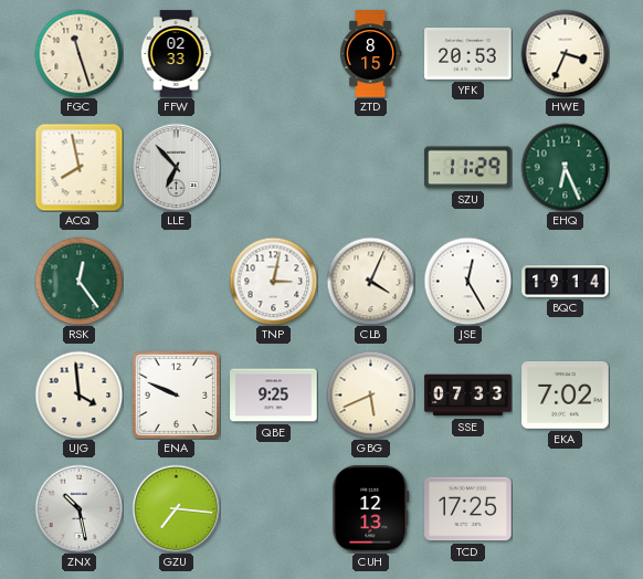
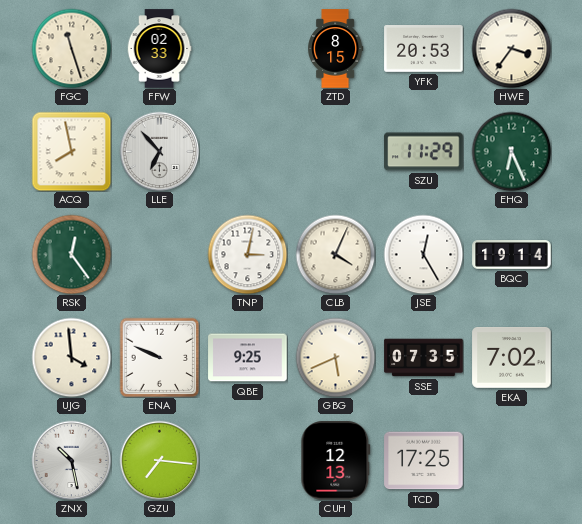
HWE: 3:34 -> 3:36 (511, 48)
SSE: 07:33 -> 07:35 (424, 358)
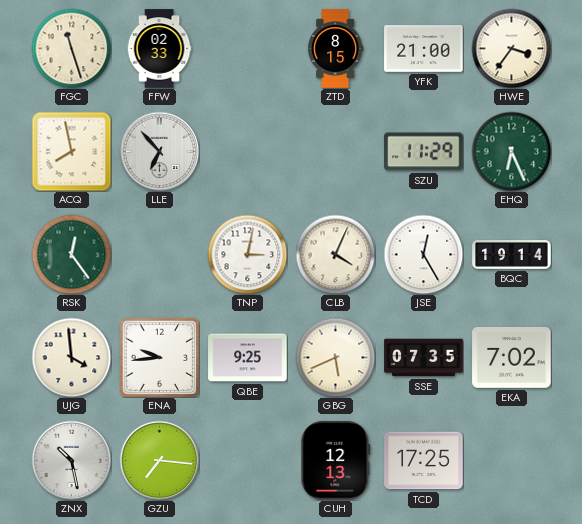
YFK: 20:53 -> 21:00 (424, 49)
ENA: 9:49 -> 9:44 (159, 357)
